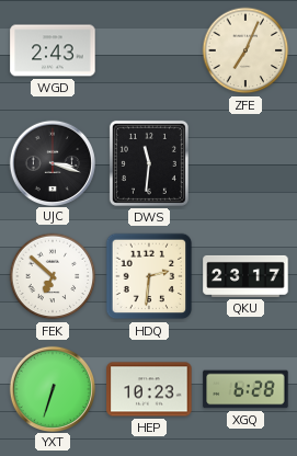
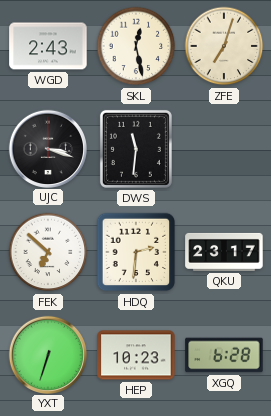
SKL: none -> 12:28 (136, 46)
ZFE: 7:04 -> 7:03 (224, 46)
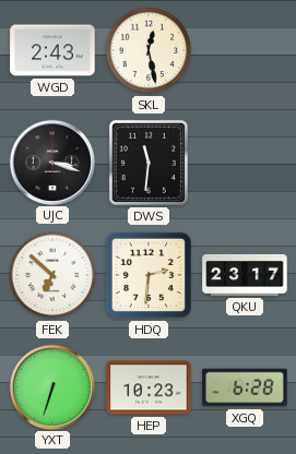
ZFE: 7:03 -> none (224, 46)
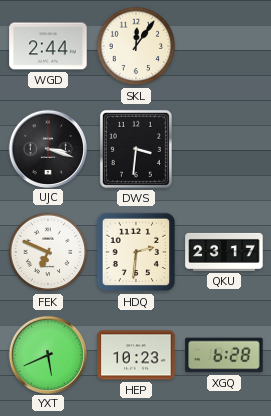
WGD: 2:43 -> 2:44 (48, 46)
SKL: 12:28 -> 12:06 (136, 46)
DWS: 11:31 -> 3:31 (136, 149)
FEK: 6:52 -> 6:49 (48, 252)
YXT: 6:33 -> 5:41 (47, 354)
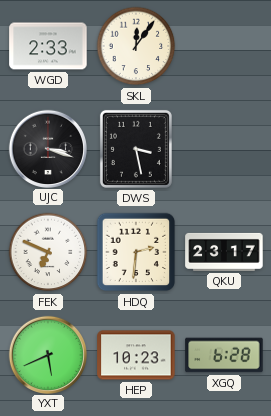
WGD: 2:44 -> 2:33 (48, 46)
DWS: 3:31 -> 3:28 (136, 149)
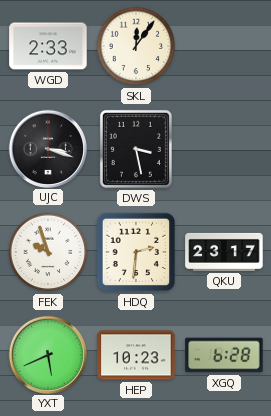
FEK: 6:49 -> 9:57 (48, 252)
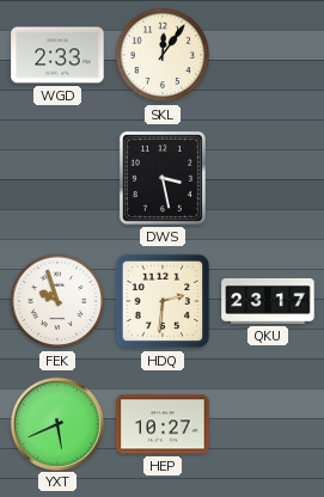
UJC: 3:18 -> none (47, 148)
HEP: 10:23 -> 10:27 (163, 424)
XGQ: 6:28 -> none (224, 355)
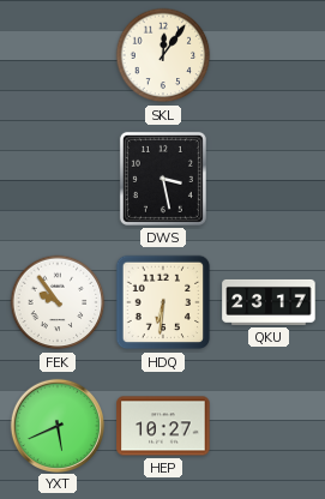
WGD: 2:33 -> none (57, 55)
FEK: 9:57 -> 9:54 (58, 302)
HDQ: 2:31 -> 6:31 (163, 302)
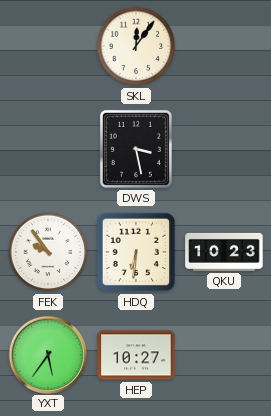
QKU: 23:17 -> 10:23 (224, 252)
YXT: 5:41 -> 5:36 (47, 354)
